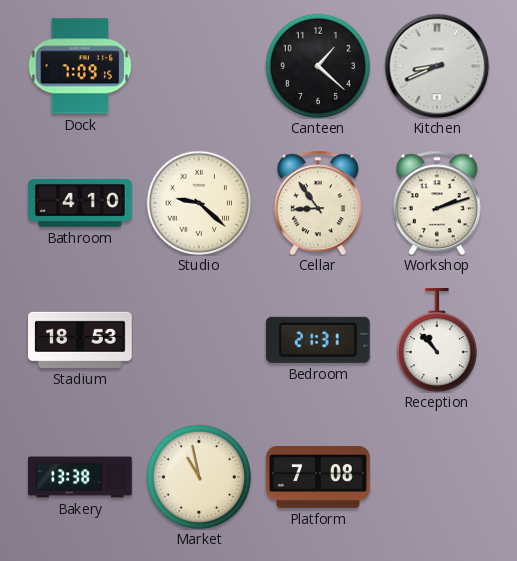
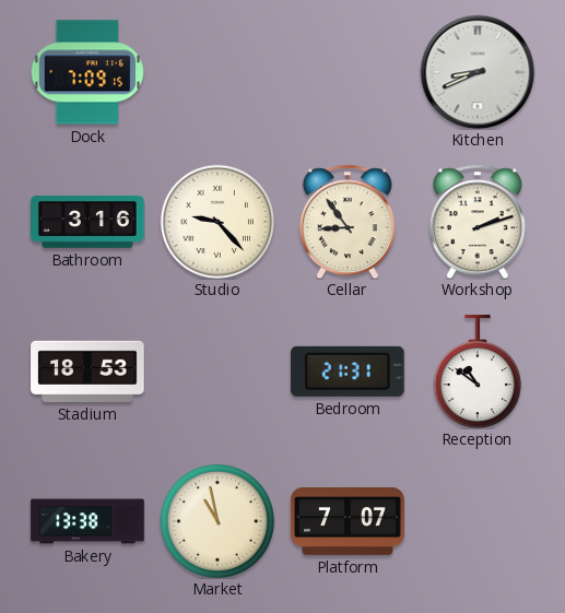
Canteen: 1:22 -> none (318, 66)
Bathroom: 4:10 -> 3:16 (87, 223)
Studio: 9:22 -> 9:23 (217, 222)
Reception: 10:53 -> 10:51 (478, 372)
Platform: 7:08 -> 7:07 (348, 521)
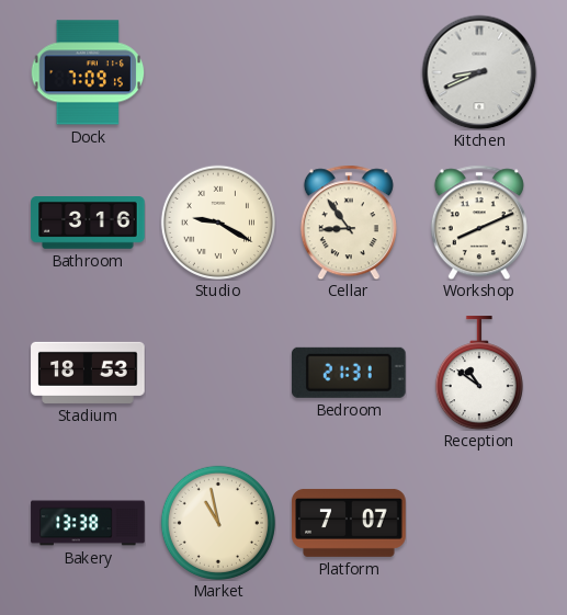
Studio: 9:23 -> 9:20 (218, 223)
Workshop: 2:12 -> 8:11 (479, 223)
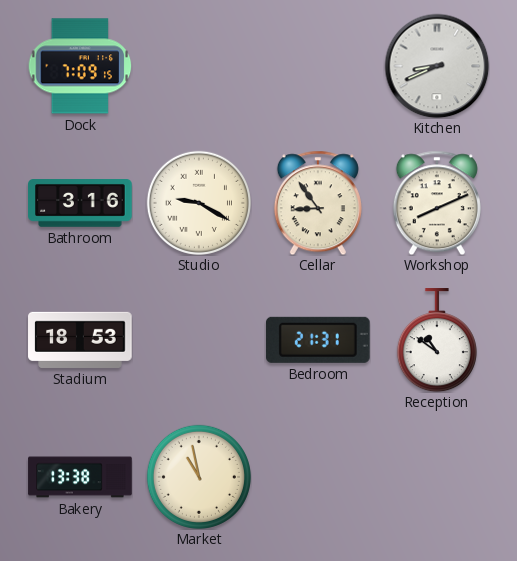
Platform: 7:07 -> none (349, 523)
